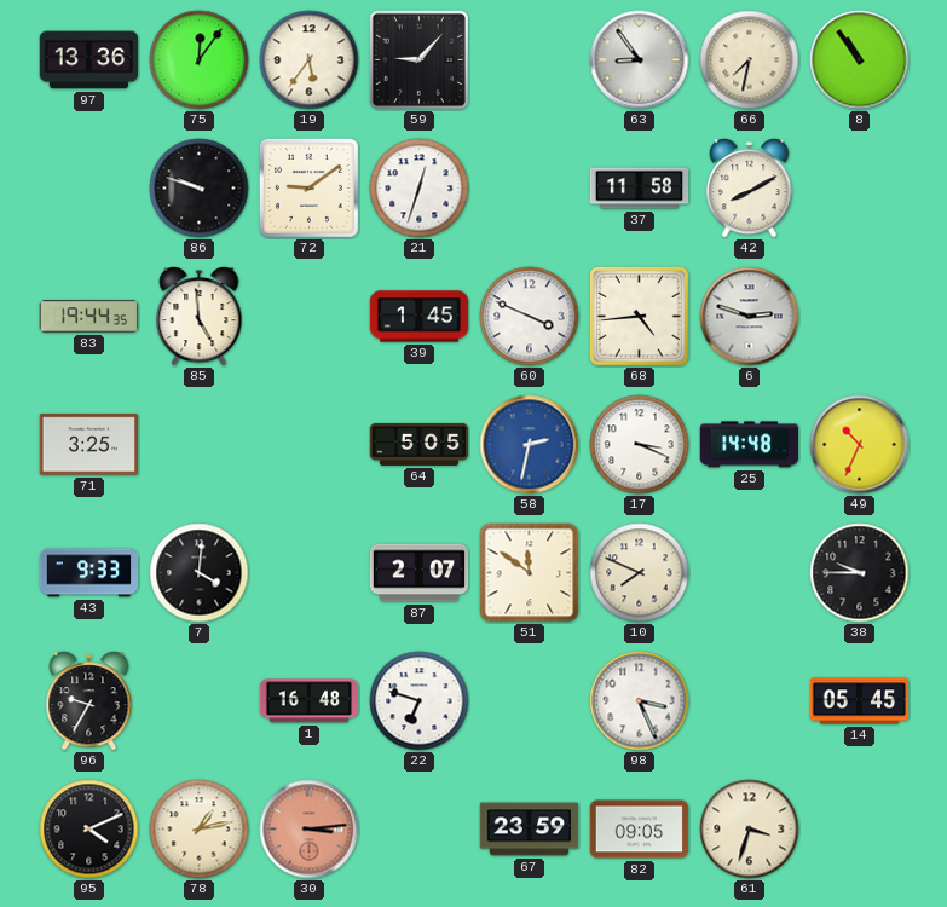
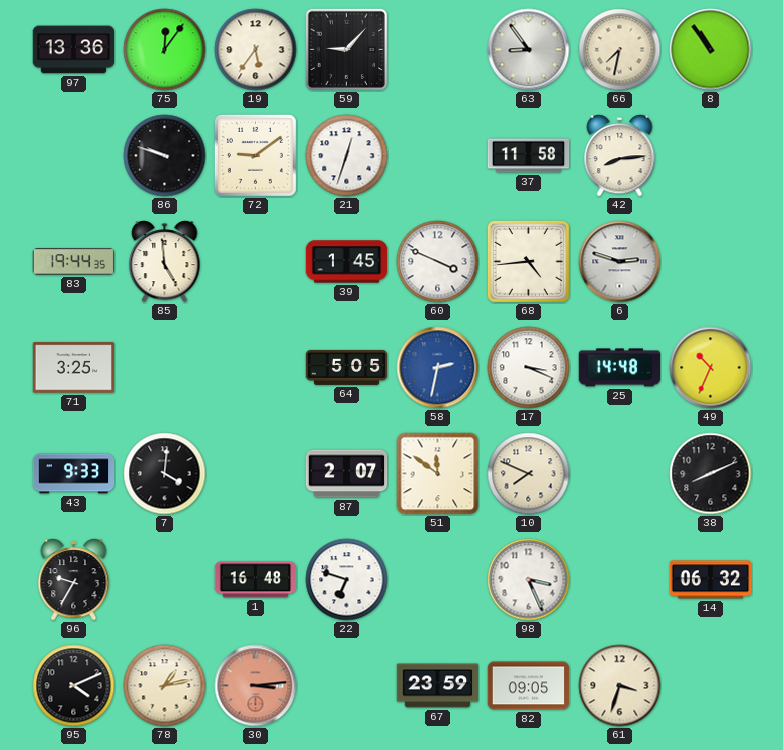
42: 8:10 -> 8:14 (620, 156)
38: 9:45 -> 8:11 (711, 474)
14: 05:45 -> 06:32 (711, 580)
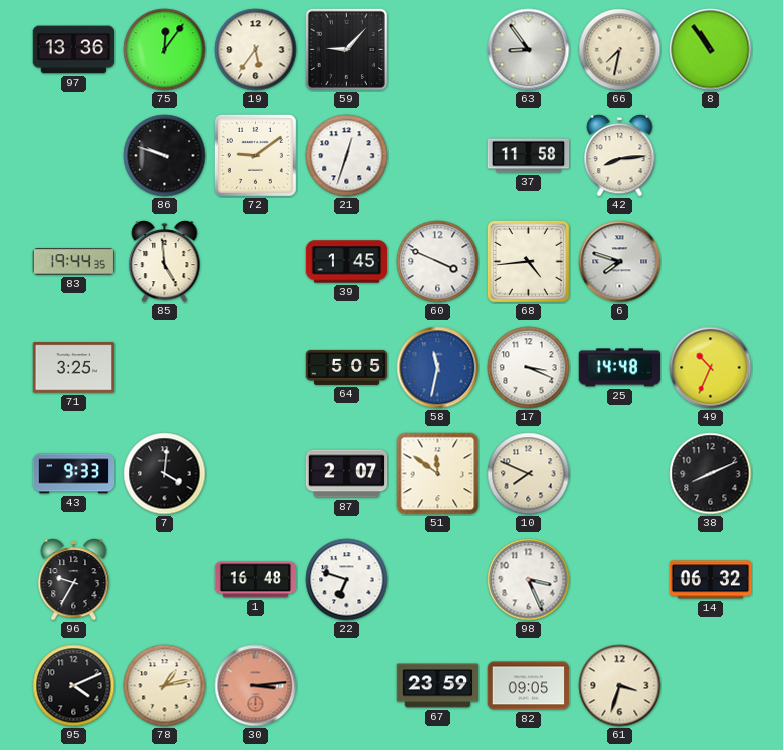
6: 2:48 -> 7:48 (620, 262)
58: 2:32 -> 11:32 (438, 368)
